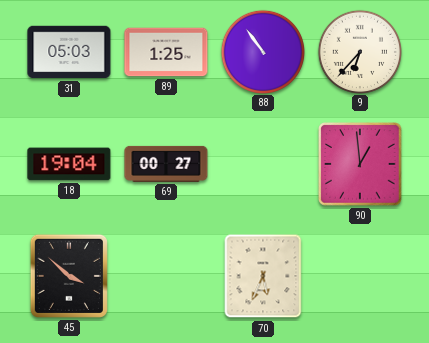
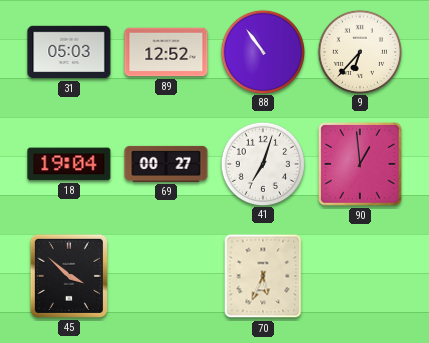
89: 1:25 -> 12:52 (166, 52)
41: none -> 7:03 (262, 163)
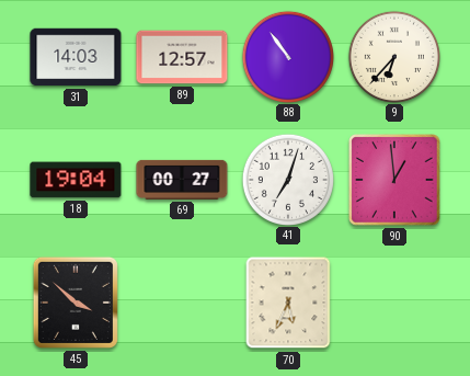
31: 05:03 -> 14:03 (76, 57)
89: 12:52 -> 12:57 (182, 57)
